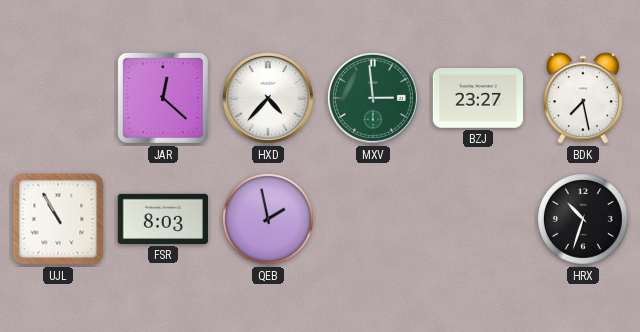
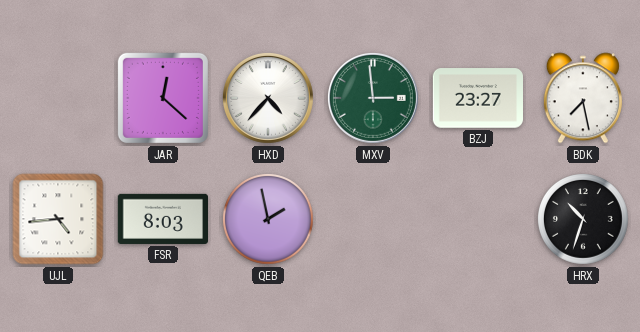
UJL: 10:55 -> 4:44 (58, 219)
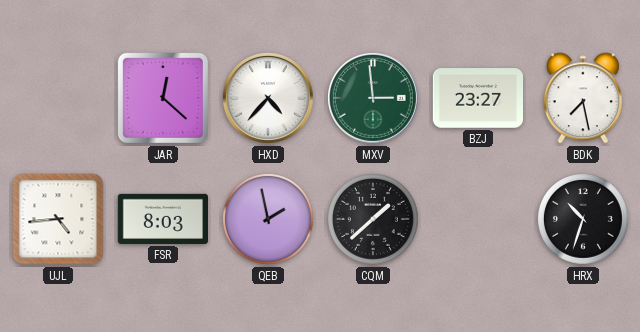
CQM: none -> 1:38 (374, 220)
